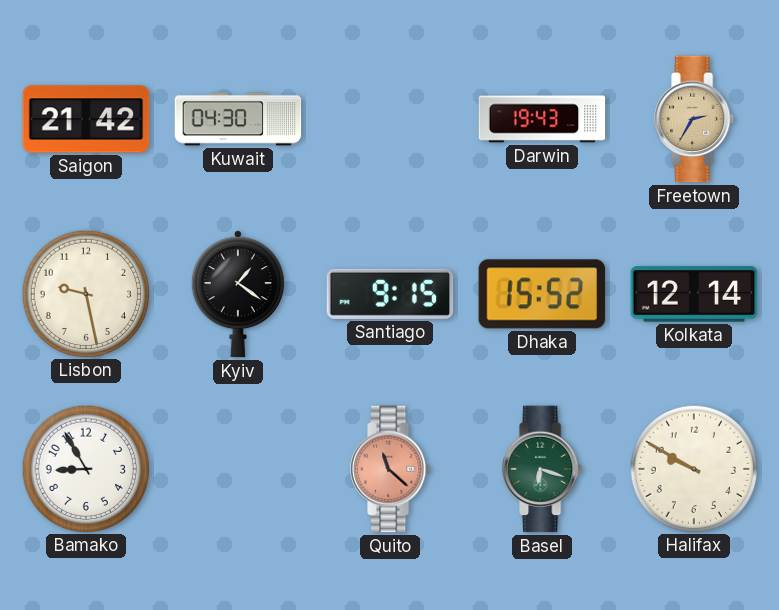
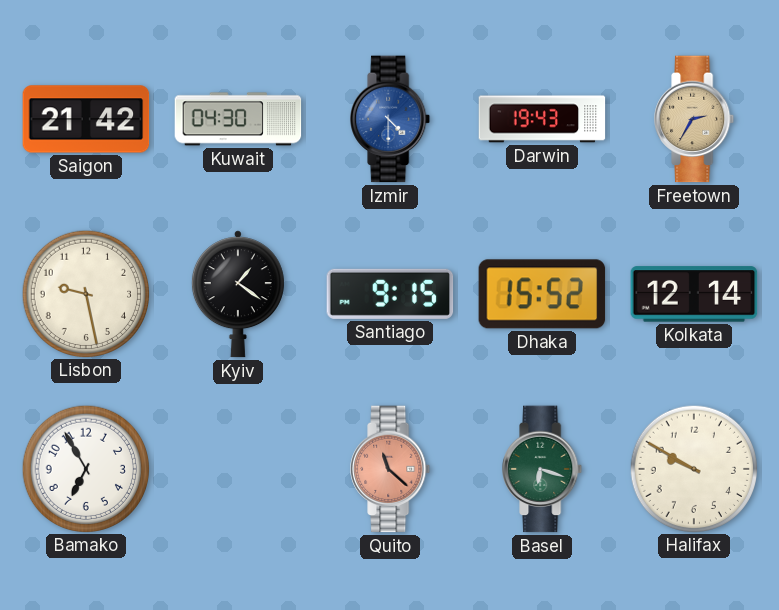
Izmir: none -> 4:30 (391, 119)
Bamako: 8:55 -> 6:55 (85, 468)
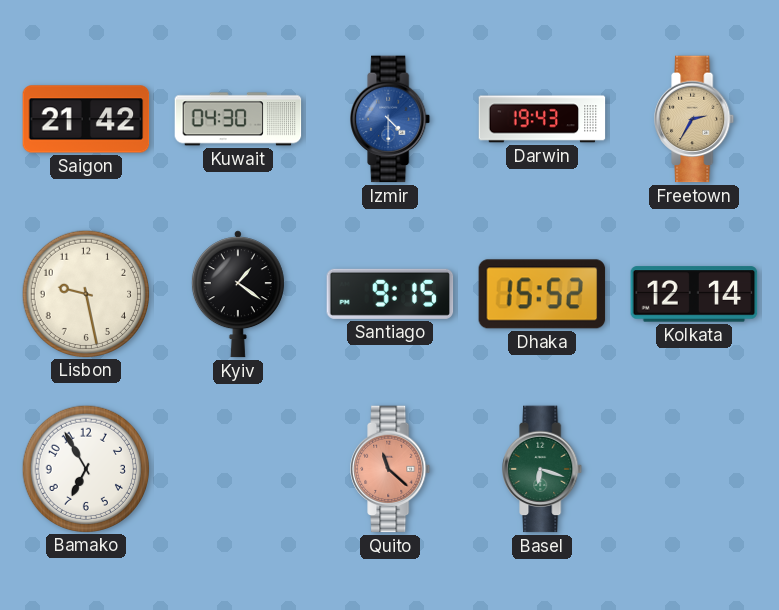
Halifax: 9:50 -> none (693, 468)
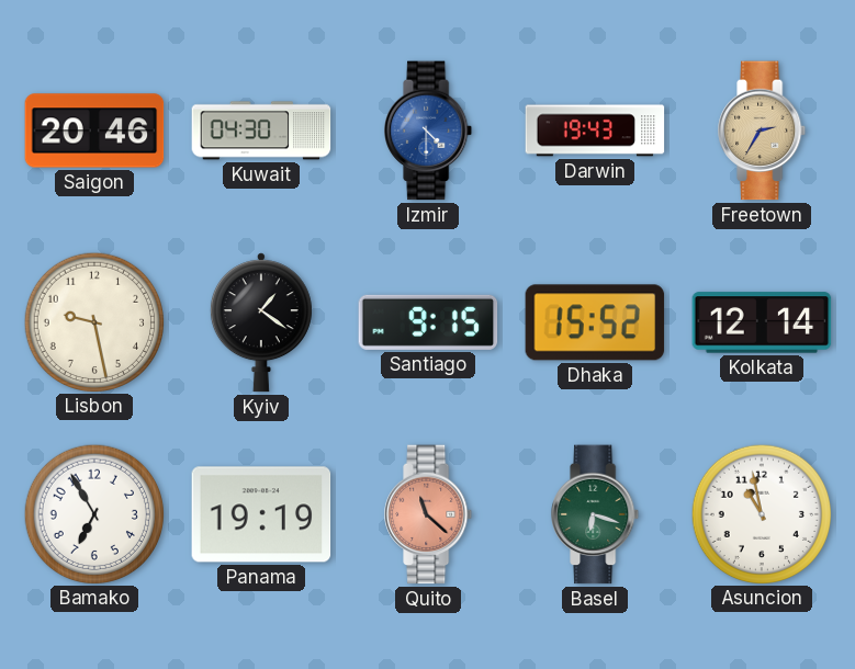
Saigon: 21:42 -> 20:46 (94, 131)
Panama: none -> 19:19 (261, 514)
Asuncion: none -> 10:58 (761, 513)
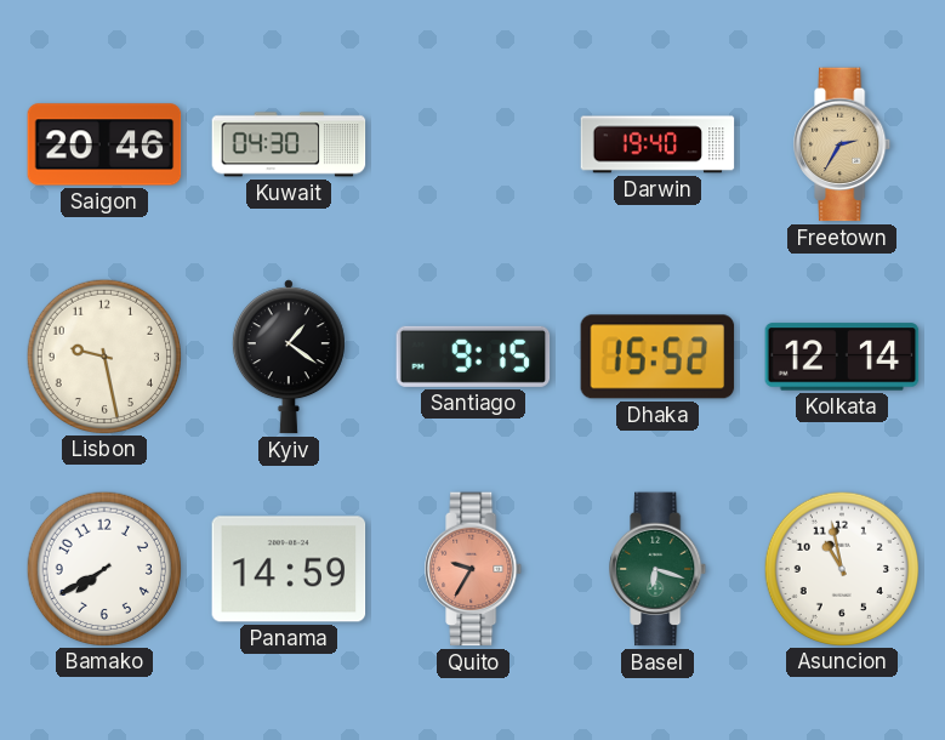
Izmir: 4:30 -> none (429, 131)
Darwin: 19:43 -> 19:40 (657, 144)
Bamako: 6:55 -> 7:40 (103, 568)
Panama: 19:19 -> 14:59 (289, 569)
Quito: 11:22 -> 9:35 (474, 569)
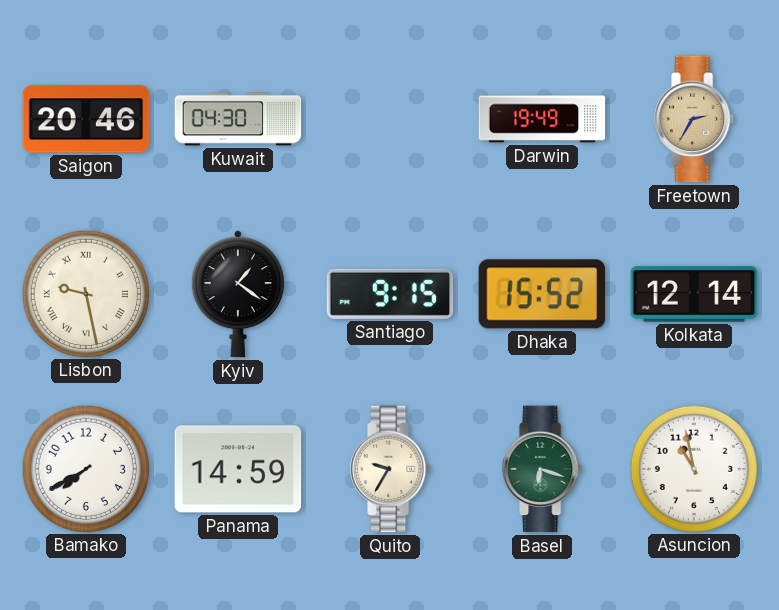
Darwin: 19:40 -> 19:49 (542, 119)
Lisbon numerals: Arabic -> Roman (85, 293)
Quito dial: salmon -> cream (391, 469)
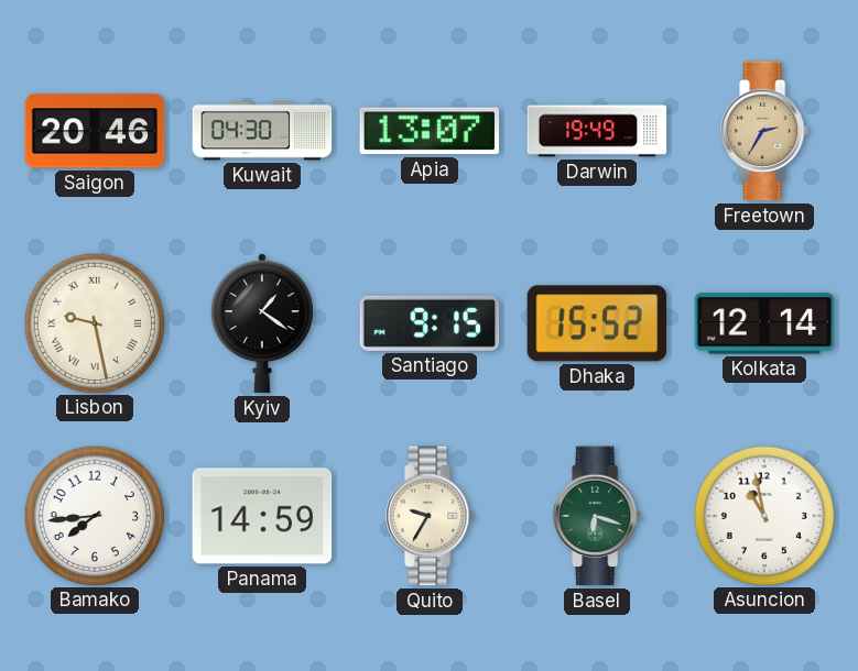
Apia: none -> 13:07 (430, 131)
Bamako: 7:40 -> 7:44 (94, 515)
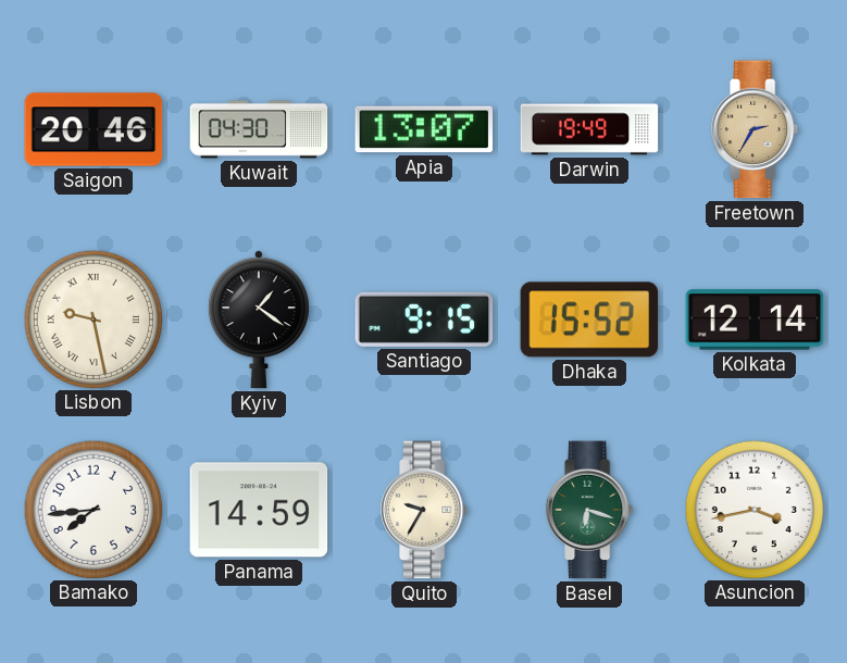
Asuncion: 10:58 -> 3:43 (753, 509)
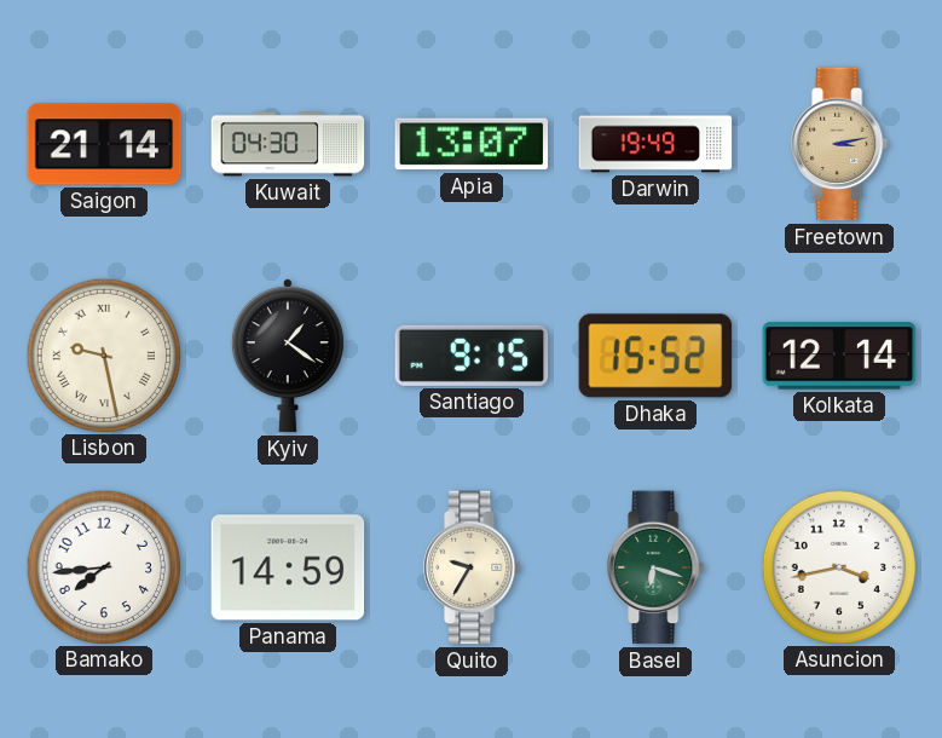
Saigon: 20:46 -> 21:14 (104, 144)
Freetown: 2:35 -> 3:13 (840, 144)
